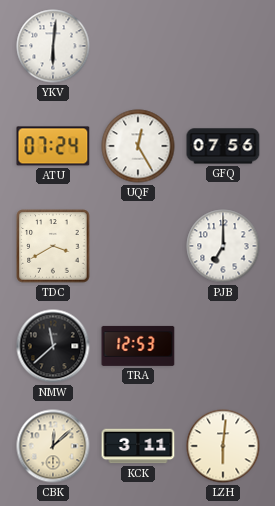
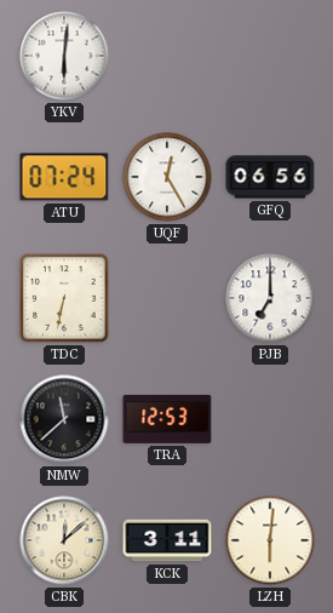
GFQ: 07:56 -> 06:56 (270, 177)
TDC: 3:40 -> 6:32 (64, 298)
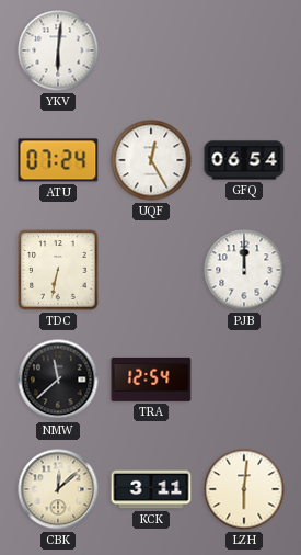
GFQ: 06:56 -> 06:54 (244, 160)
PJB: 7:00 -> 12:00 (244, 270)
TRA: 12:53 -> 12:54 (151, 380)
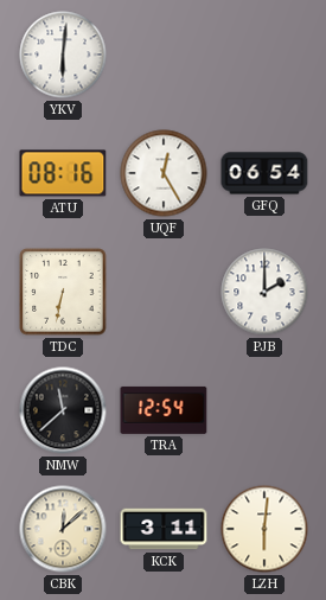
ATU: 07:24 -> 08:16 (63, 173)
PJB: 12:00 -> 2:00 (264, 292)
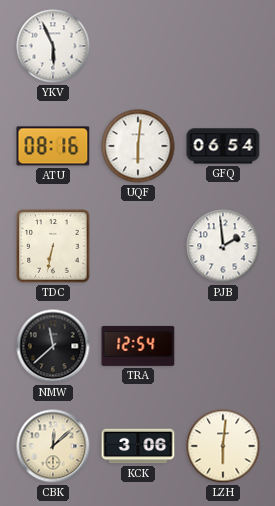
YKV: 6:01 -> 5:56 (53, 46)
UQF: 12:25 -> 6:01 (138, 146)
PJB: 2:00 -> 1:59 (223, 246)
KCK: 3:11 -> 3:06 (138, 446)
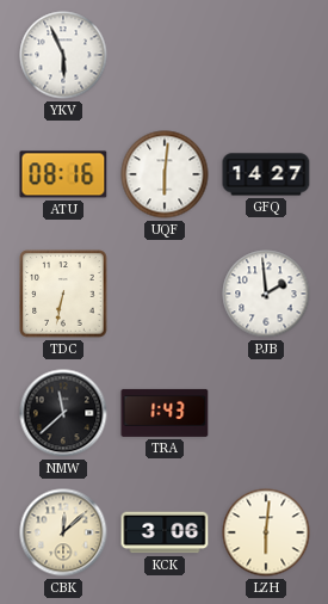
GFQ: 06:54 -> 14:27 (266, 174)
TRA: 12:54 -> 1:43 (165, 413)
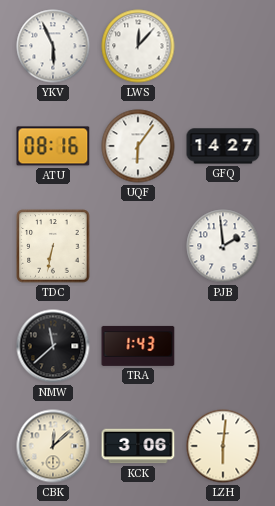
LWS: none -> 12:07 (138, 46)
UQF: 6:01 -> 6:06 (138, 146)
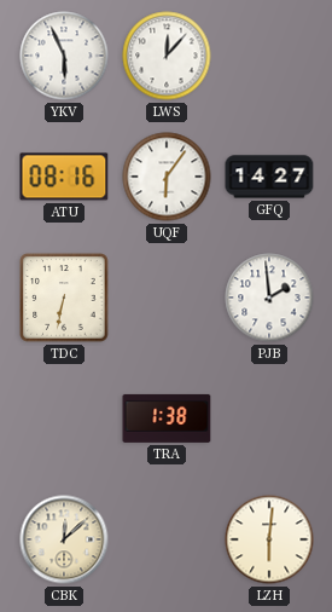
NMW: 11:38 -> none (53, 346)
TRA: 1:43 -> 1:38 (167, 418)
KCK: 3:06 -> none (138, 446)
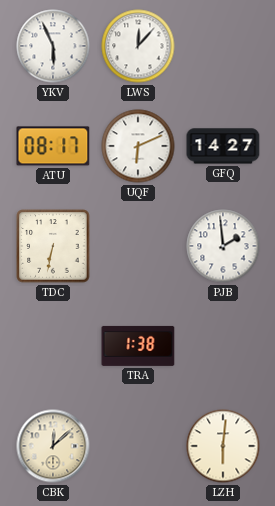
ATU: 08:16 -> 08:17 (53, 146)
UQF: 6:06 -> 6:11 (138, 146)
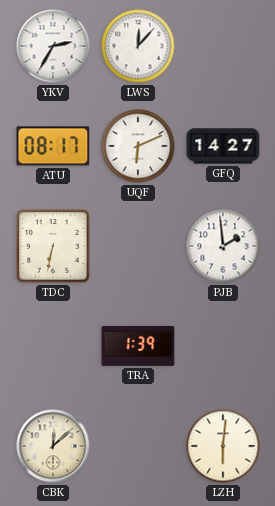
YKV: 5:56 -> 2:35 (53, 46)
TRA: 1:38 -> 1:39 (138, 346)
